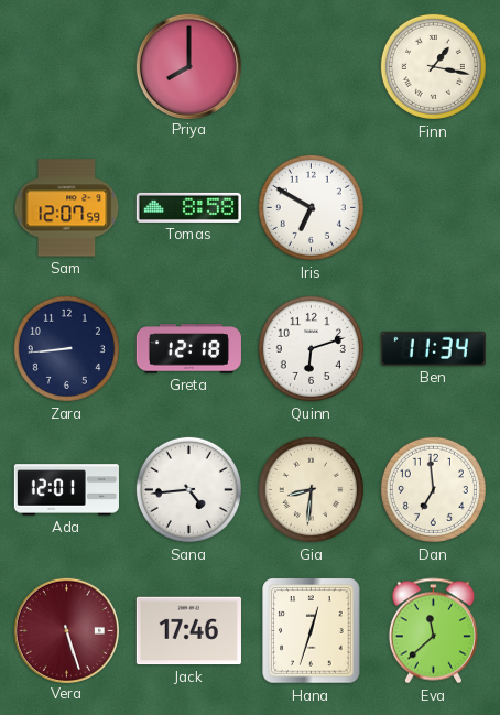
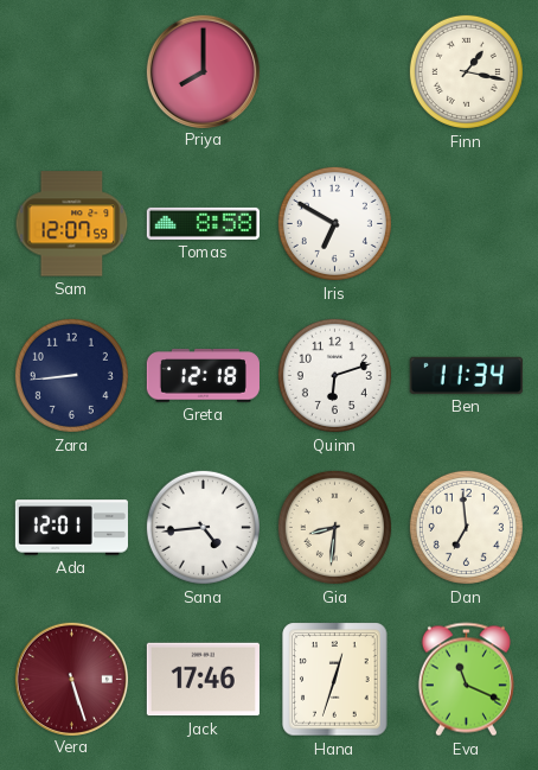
Eva: 11:38 -> 11:19 (466, 680)
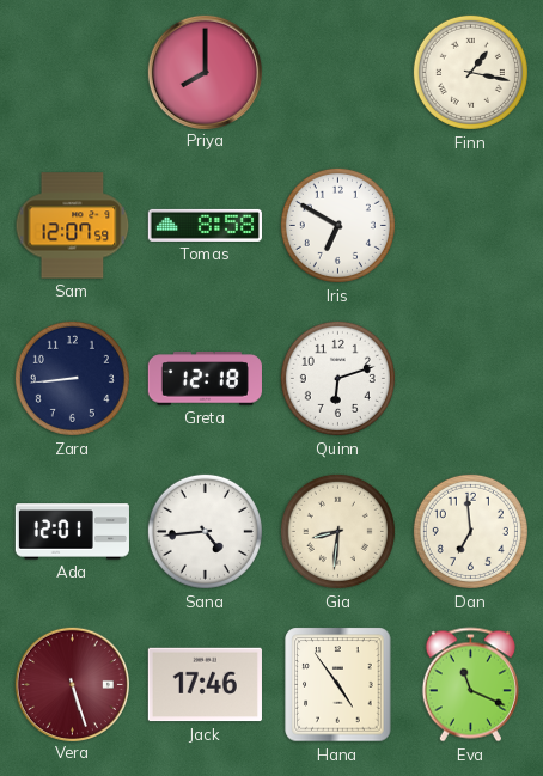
Ben: 11:34 -> none (466, 375)
Hana: 12:33 -> 4:54 (338, 685)
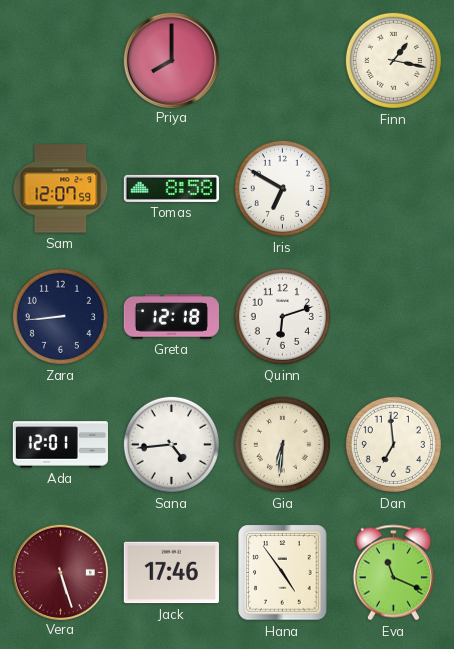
Gia: 8:31 -> 6:31 (282, 444)
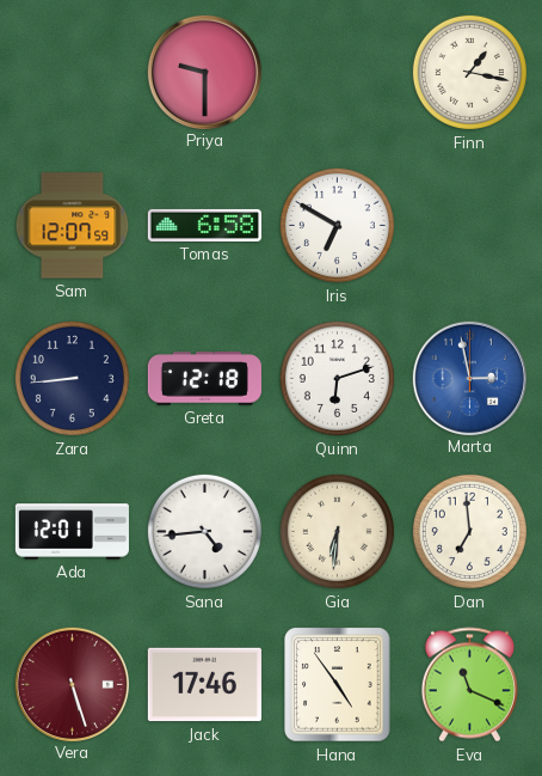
Priya: 8:00 -> 9:30 (204, 72)
Tomas: 8:58 -> 6:58 (204, 225)
Marta: none -> 2:58 (469, 378)
